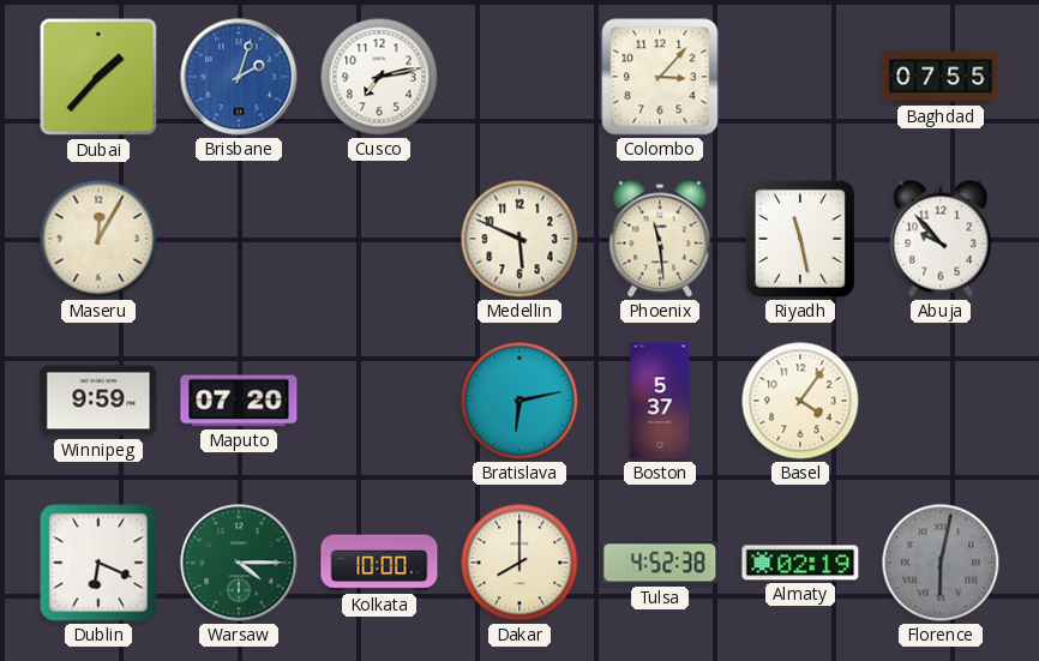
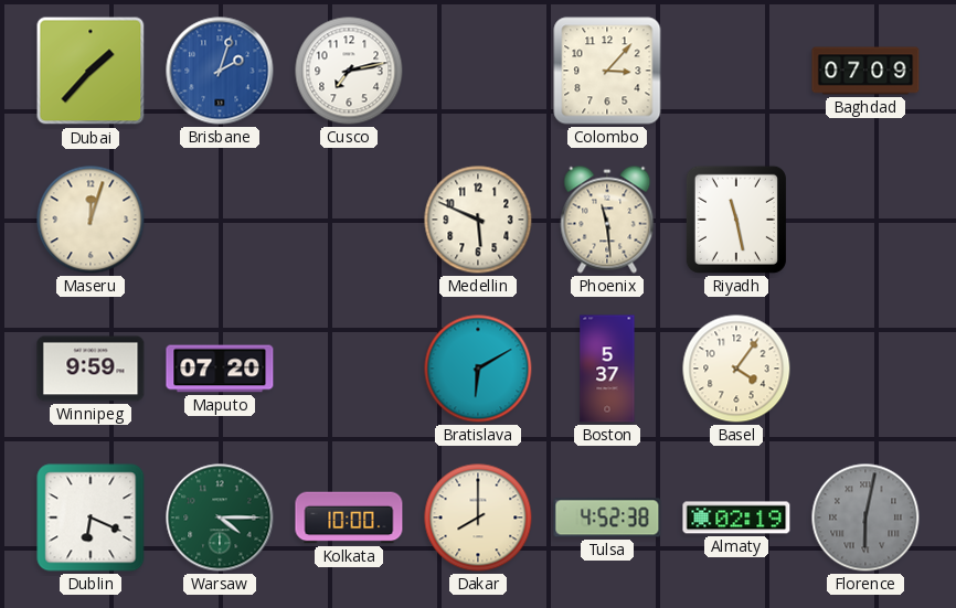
Baghdad: 07:55 -> 07:09 (865, 71)
Maseru: 12:05 -> 12:03 (91, 220)
Abuja: 9:53 -> none (941, 239)
Bratislava: 6:13 -> 6:10 (478, 369)
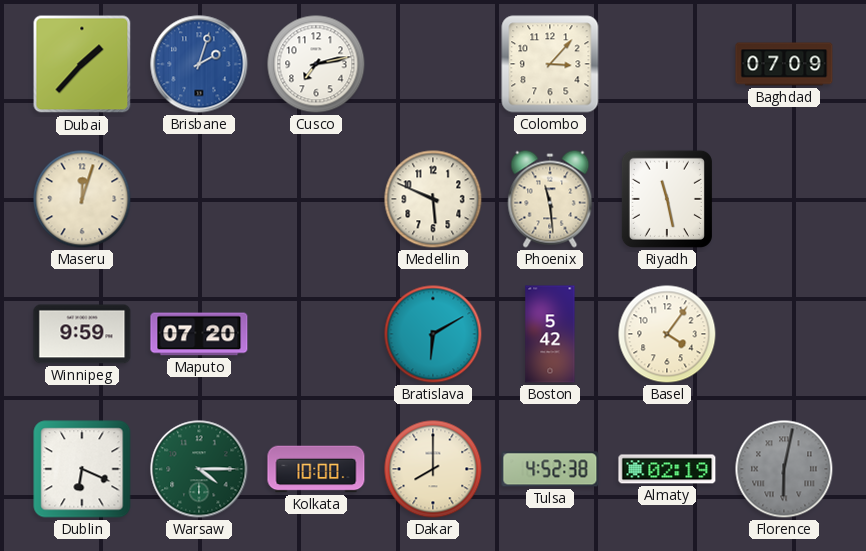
Boston: 5:37 -> 5:42 (550, 334)
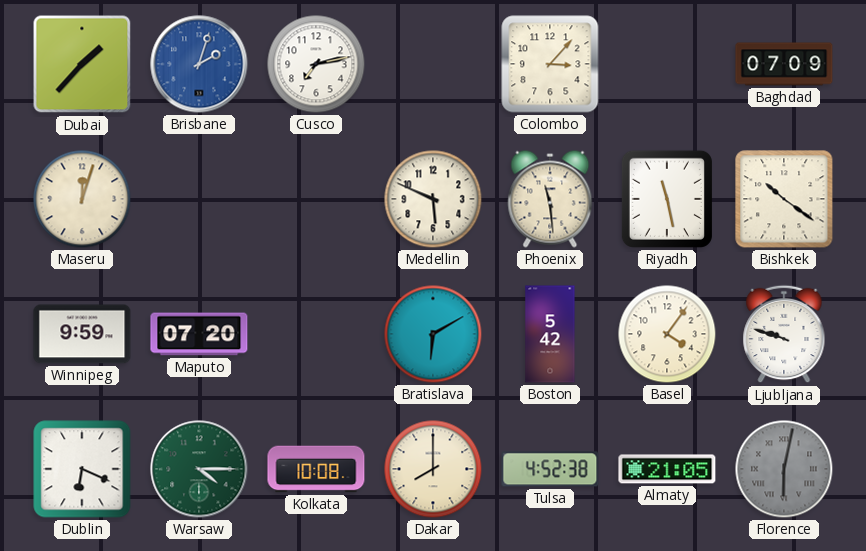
Bishkek: none -> 10:21 (784, 199)
Ljubljana: none -> 9:48 (784, 334)
Kolkata: 10:00 -> 10:08 (316, 469)
Almaty: 02:19 -> 21:05 (667, 469)
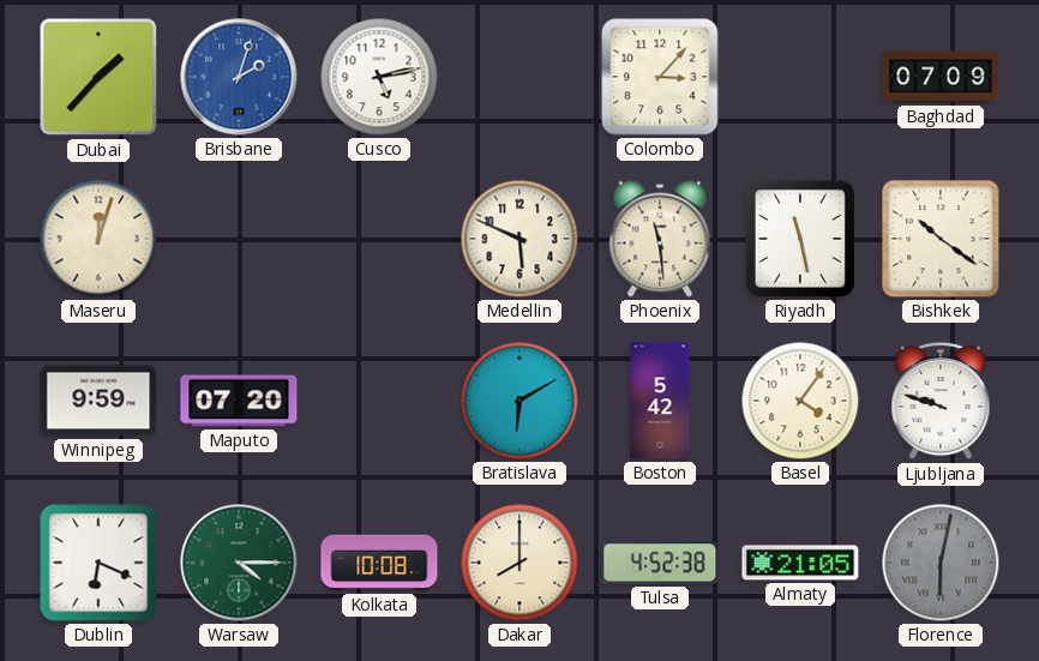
Cusco: 7:13 -> 5:13 (379, 77)
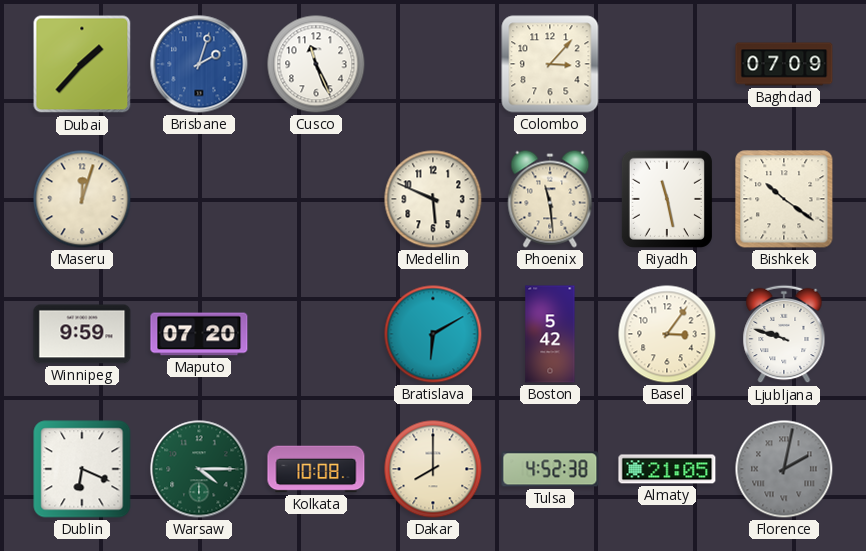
Cusco: 5:13 -> 11:26 (316, 64)
Basel: 4:06 -> 3:06 (667, 334)
Florence: 6:02 -> 2:02 (784, 469)
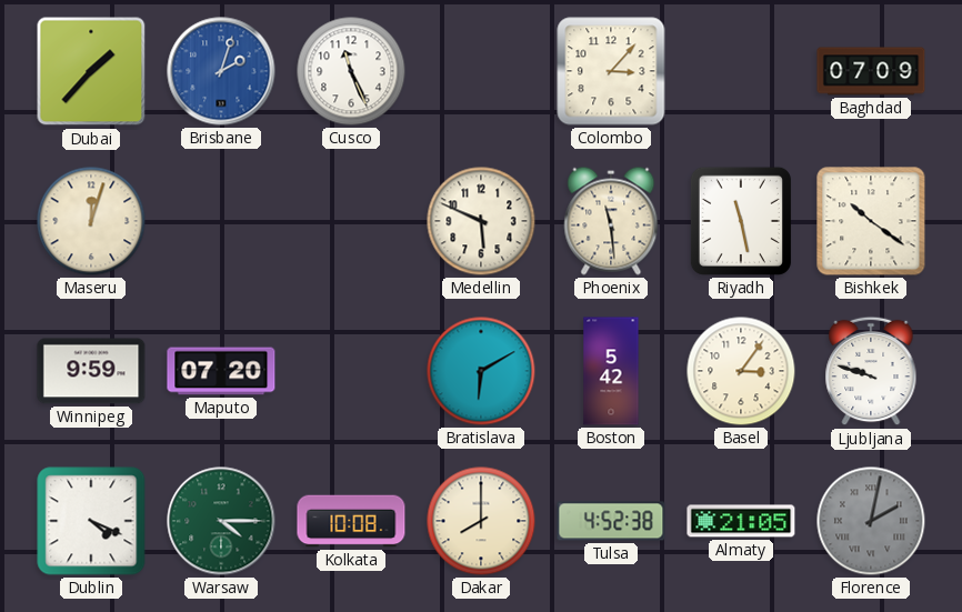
Dublin: 6:19 -> 4:19 (91, 521)
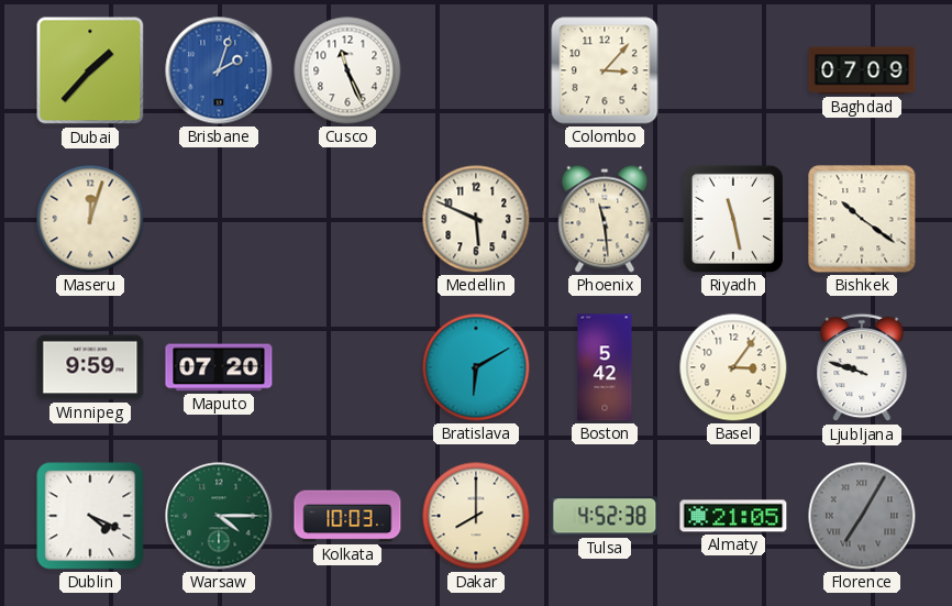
Kolkata: 10:08 -> 10:03 (347, 516)
Florence: 2:02 -> 7:05 (862, 516)
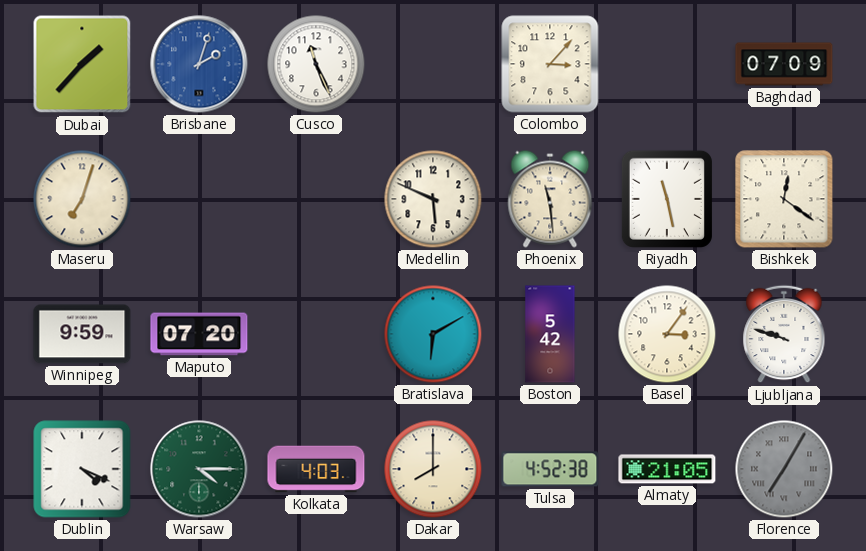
Maseru: 12:03 -> 7:03 (82, 199)
Bishkek: 10:21 -> 12:21 (784, 199)
Kolkata: 10:03 -> 4:03 (316, 469)
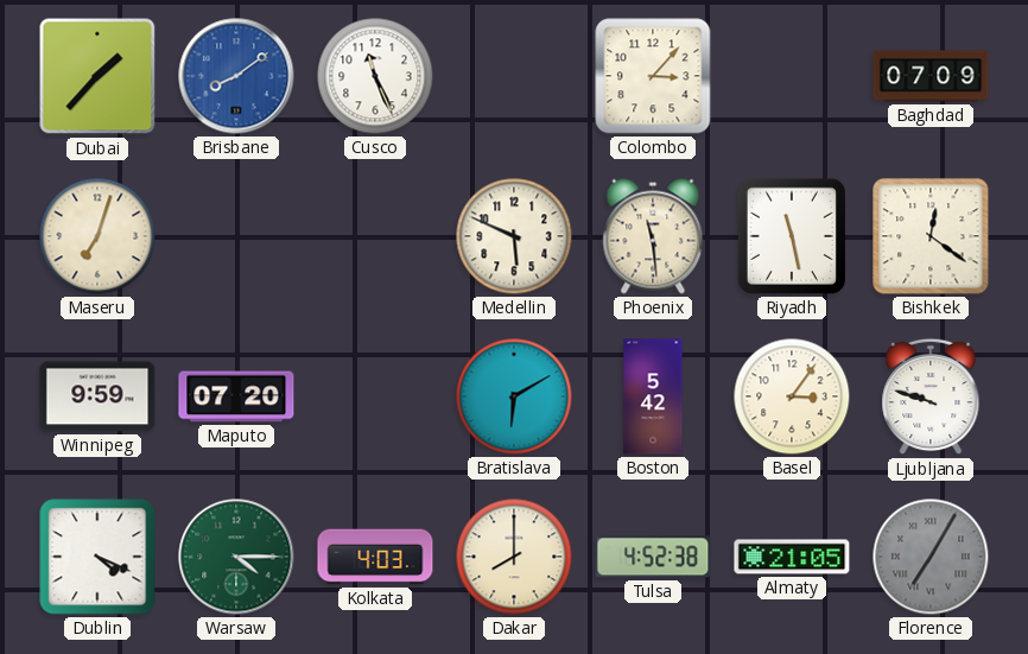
Brisbane: 2:03 -> 8:09 (236, 76)
